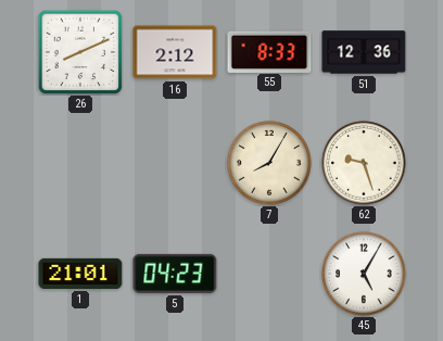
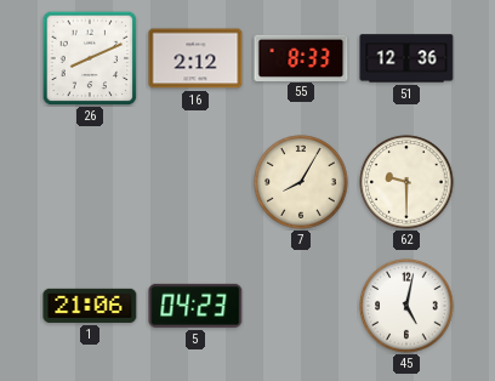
62: 9:27 -> 9:30 (406, 182)
1: 21:01 -> 21:06 (90, 306)
45: 5:05 -> 5:02 (406, 306)
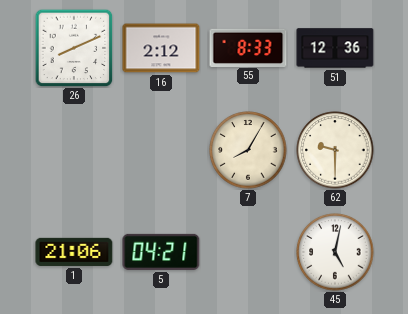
5: 04:23 -> 04:21 (161, 252)
